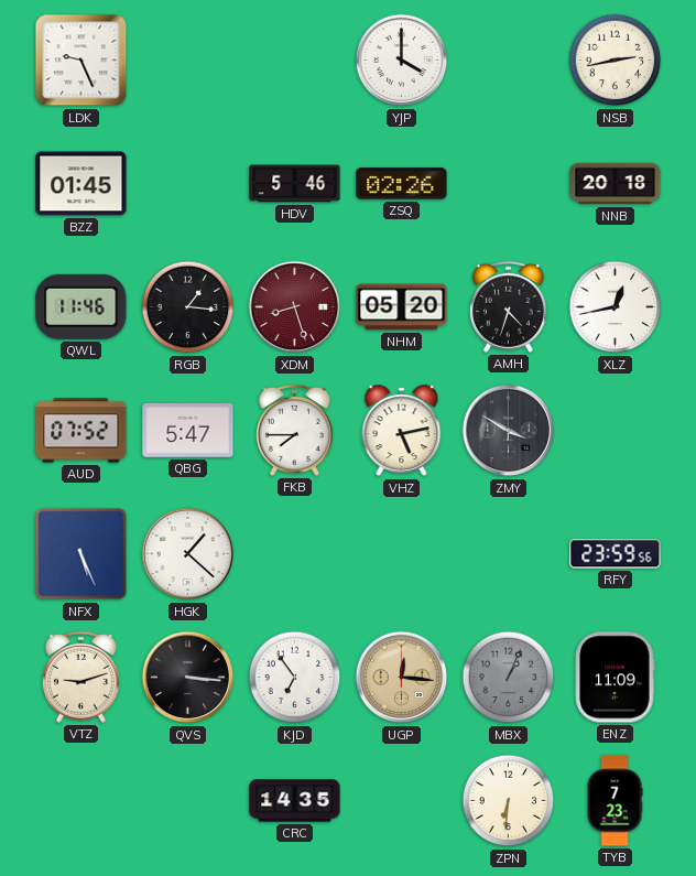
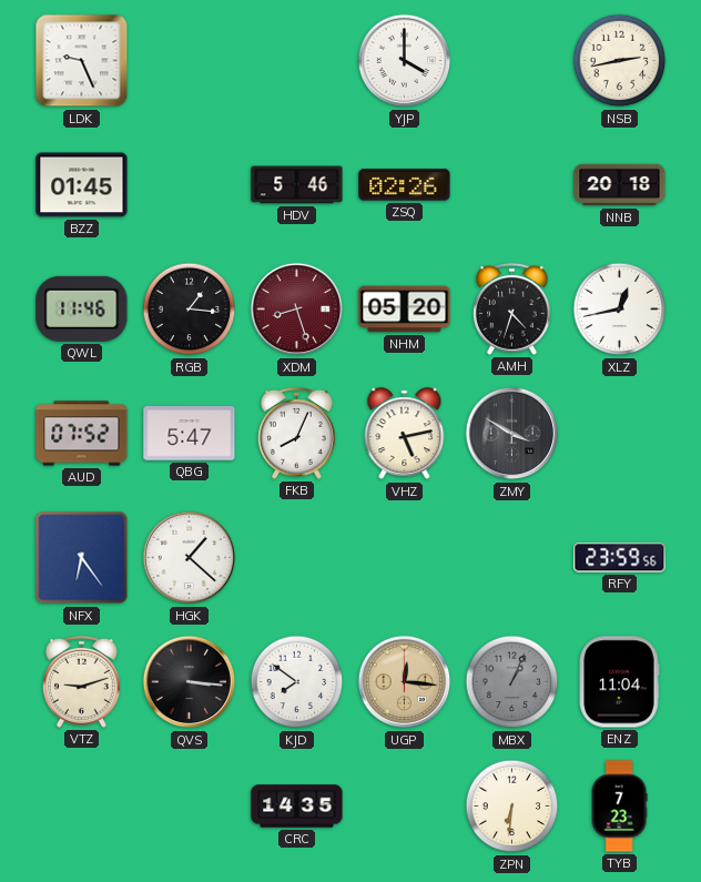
FKB: 7:45 -> 8:04 (296, 433)
NFX: 5:26 -> 6:24 (82, 558)
KJD: 6:54 -> 7:51 (297, 682)
ENZ: 11:09 -> 11:04 (619, 682)
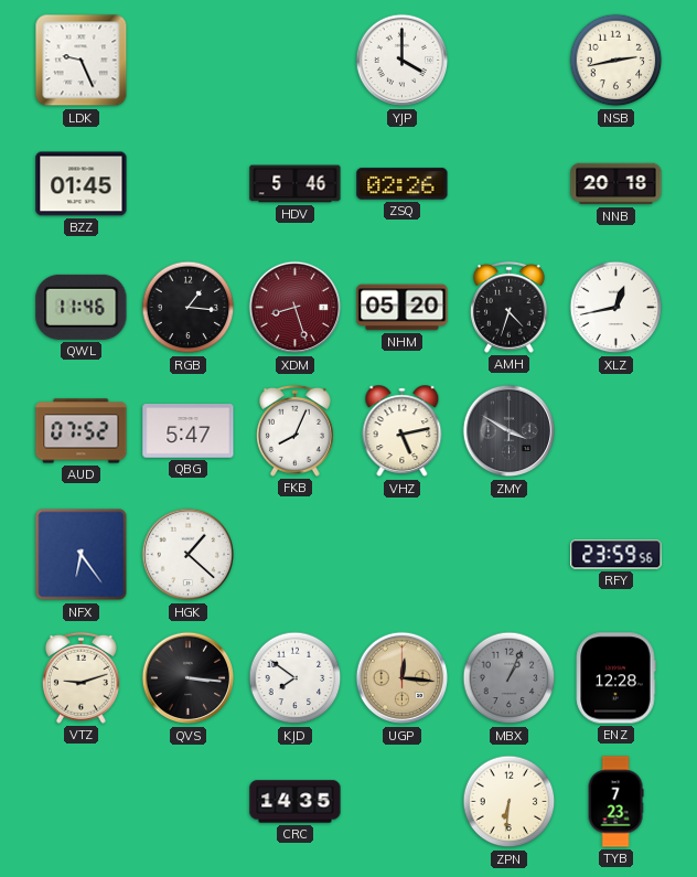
ENZ: 11:04 -> 12:28 (615, 678)
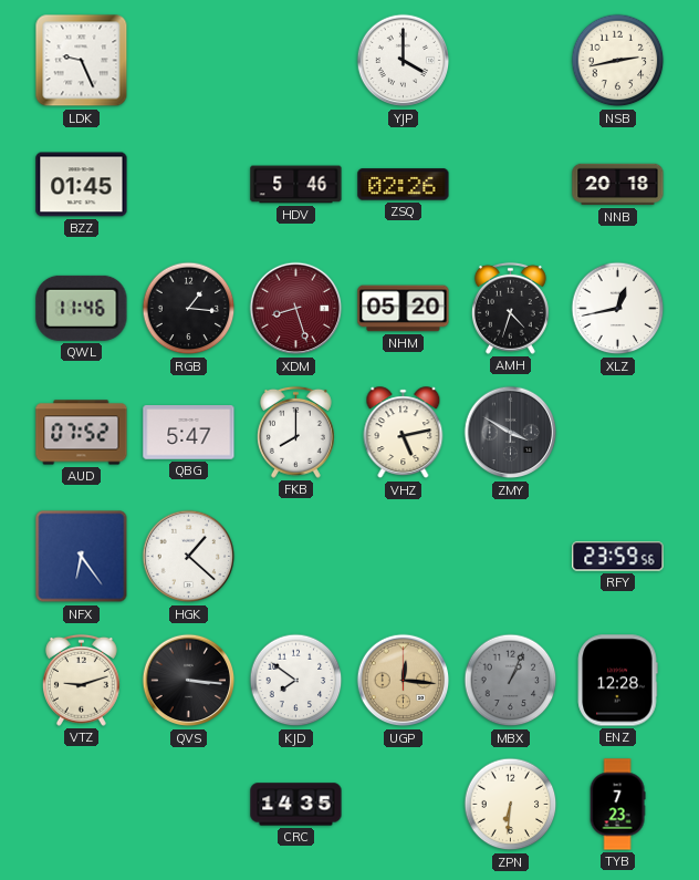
FKB: 8:04 -> 8:00 (295, 432)
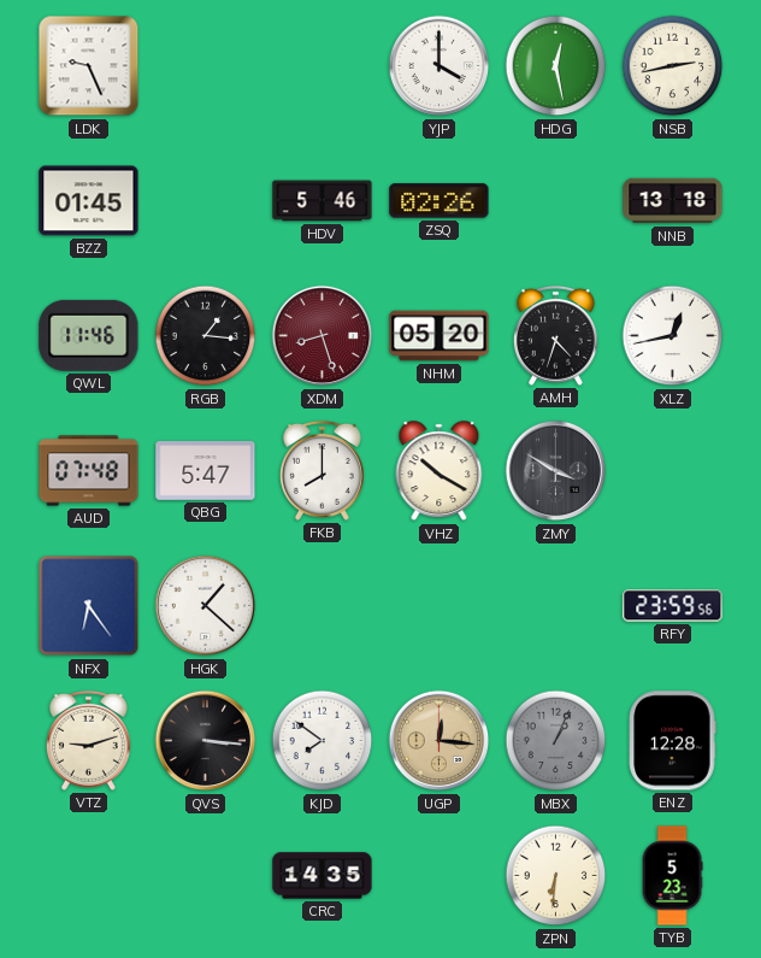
HDG: none -> 12:28 (556, 66)
NNB: 20:18 -> 13:18 (673, 201)
AUD: 07:52 -> 07:48 (89, 471)
VHZ: 5:13 -> 10:20 (440, 471)
TYB: 7:23 -> 5:23 (672, 876)
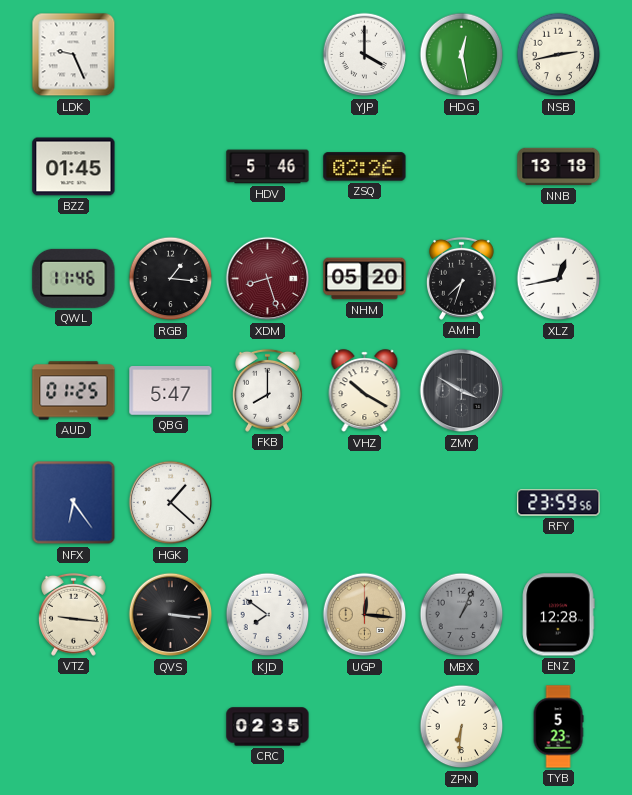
AMH: 4:33 -> 7:33 (461, 278)
AUD: 07:48 -> 01:25 (74, 391)
VTZ: 9:12 -> 9:16 (73, 614)
CRC: 14:35 -> 02:35 (268, 727)
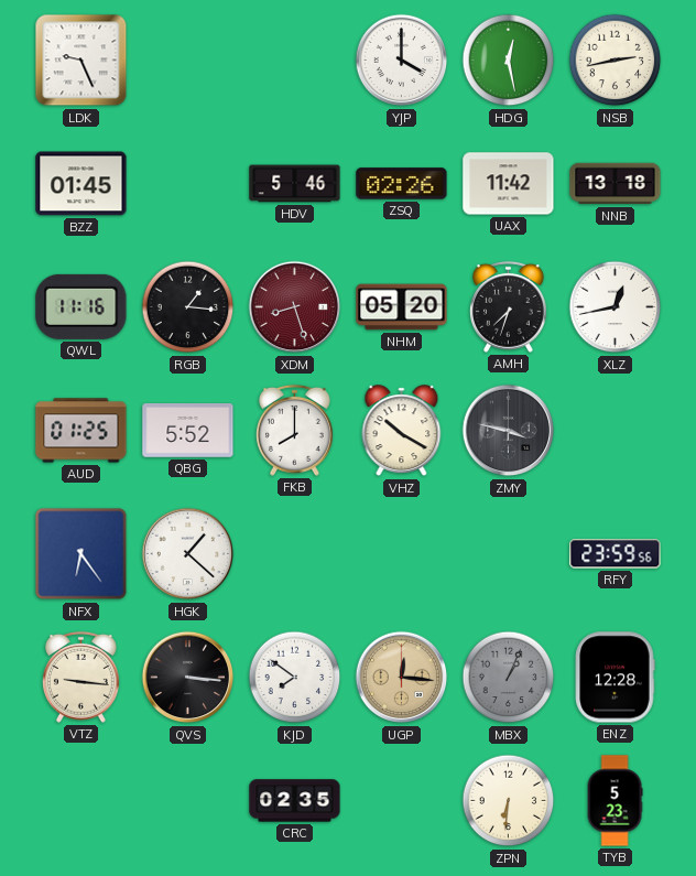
UAX: none -> 11:42 (509, 184)
QWL: 11:46 -> 11:16 (81, 306)
QBG: 5:47 -> 5:52 (188, 431)
ZMY: 3:50 -> 3:47 (509, 431)
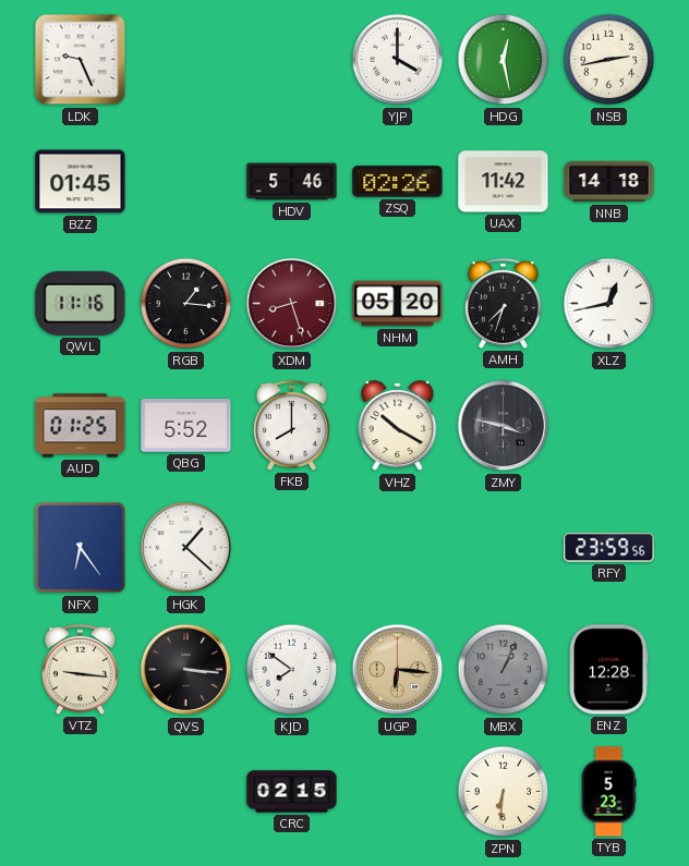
NNB: 13:18 -> 14:18 (609, 182)
UGP: 12:16 -> 6:16 (398, 670)
CRC: 02:35 -> 02:15 (292, 792)
